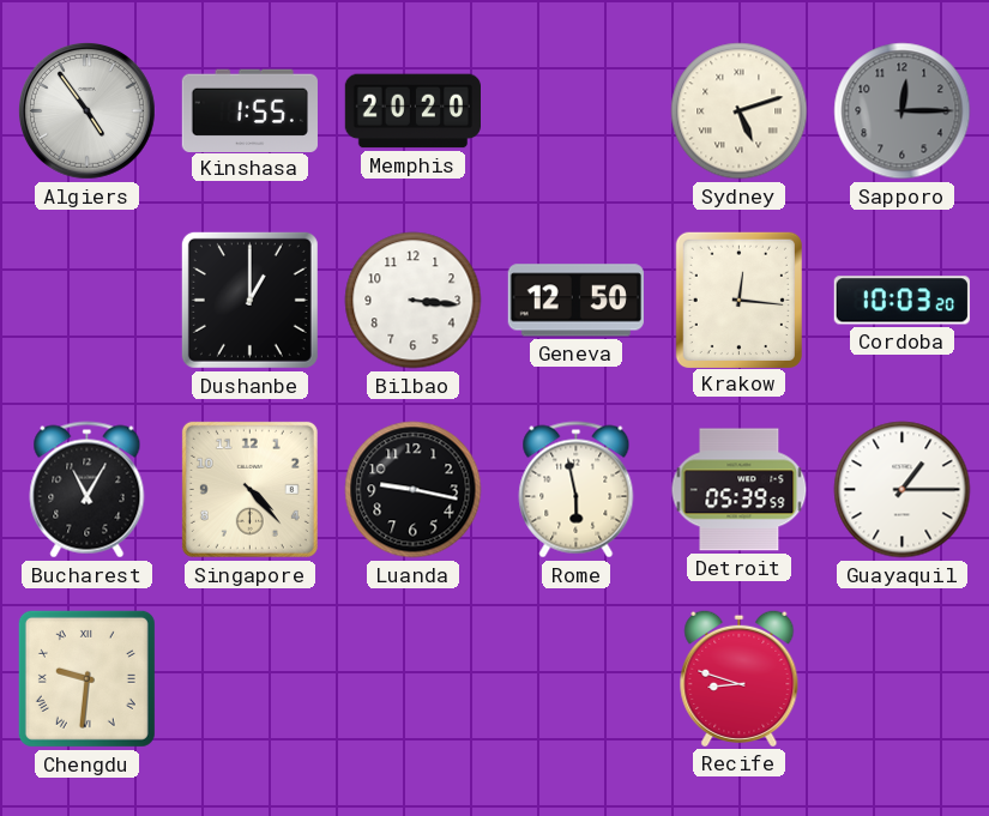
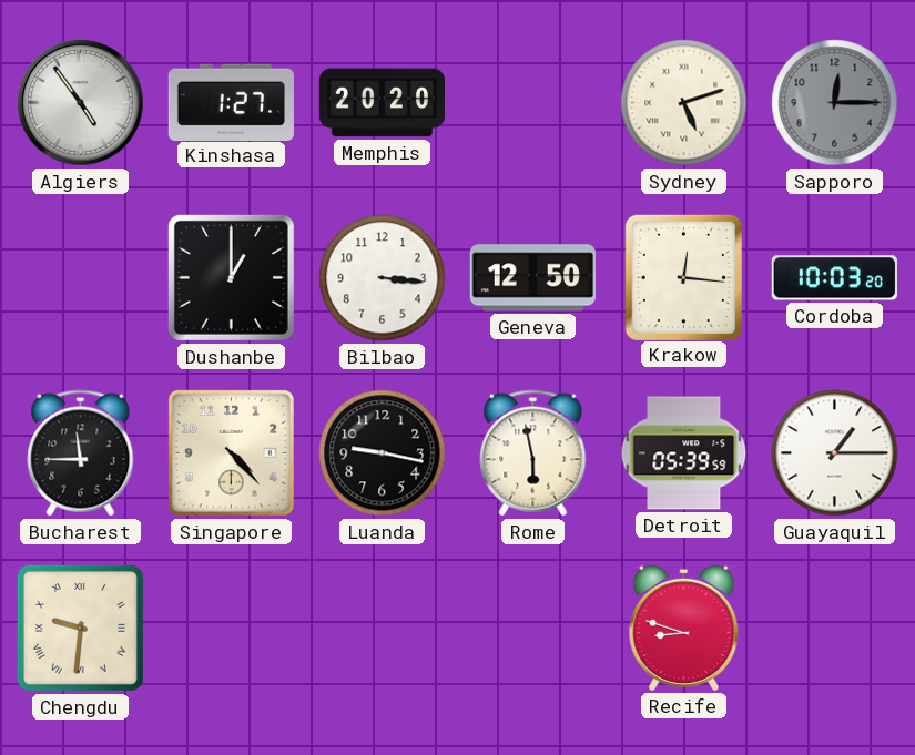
Kinshasa: 1:55 -> 1:27 (231, 102)
Bucharest: 11:05 -> 11:45 (81, 453)
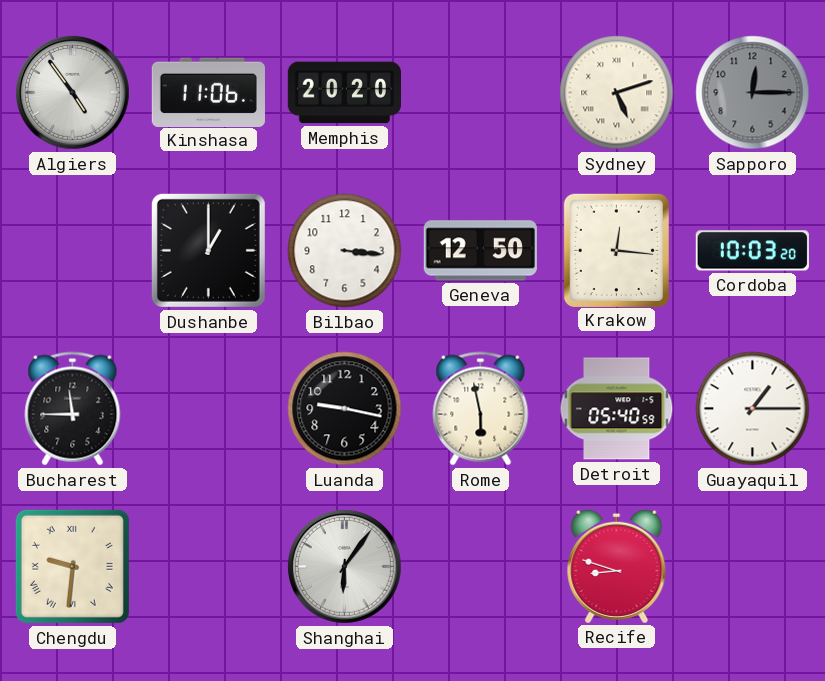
Kinshasa: 1:27 -> 11:06 (208, 92)
Singapore: 4:23 -> none (231, 452)
Detroit: 05:39 -> 05:40 (617, 409)
Shanghai: none -> 6:06 (344, 566)
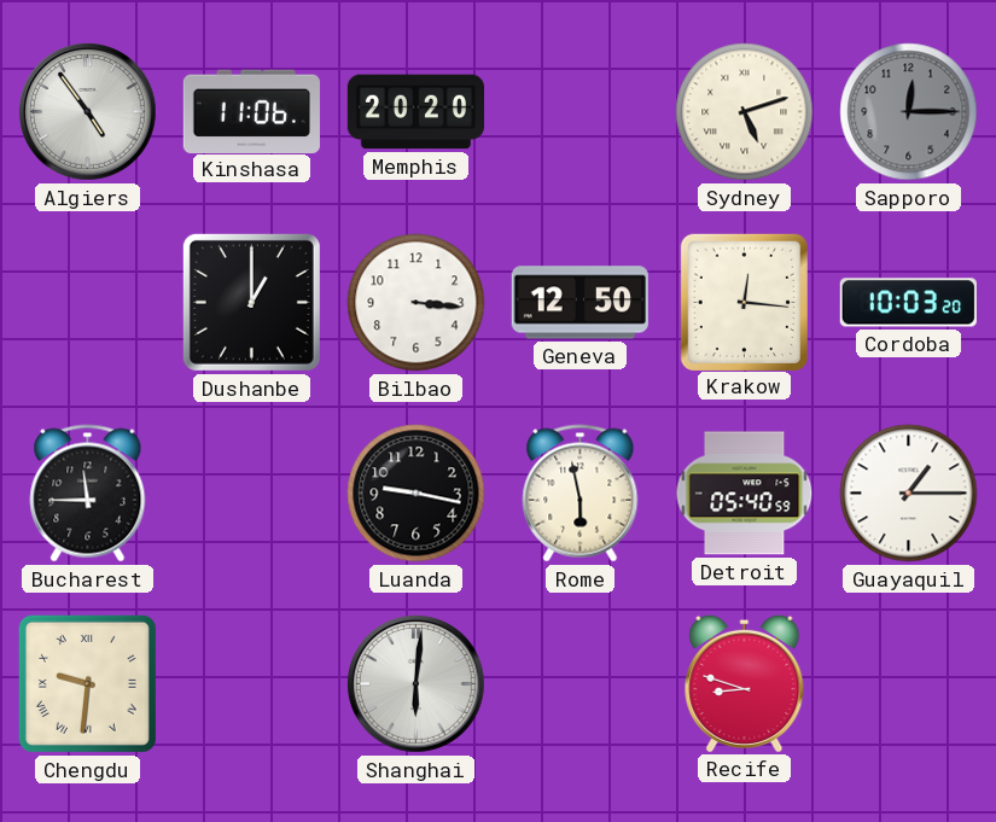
Shanghai: 6:06 -> 6:01 (415, 683)
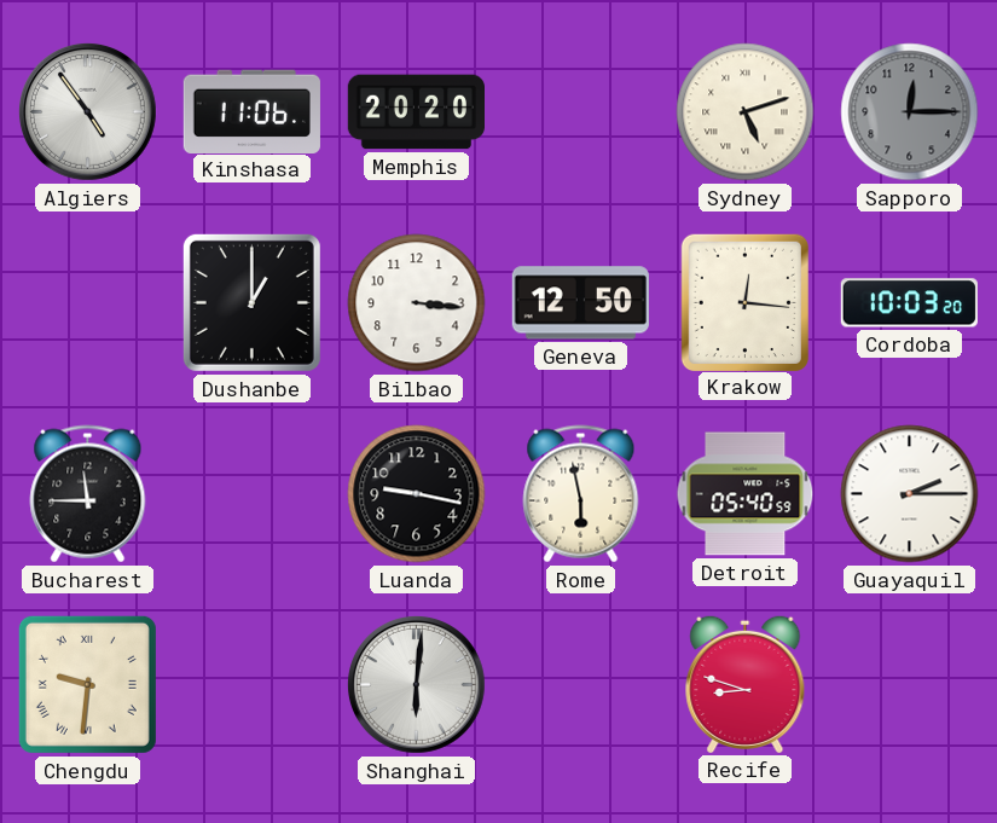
Guayaquil: 1:15 -> 2:15 (910, 494)
